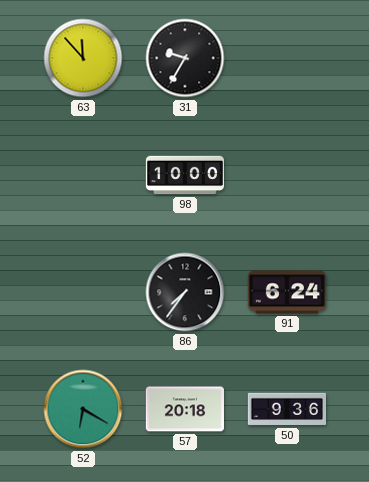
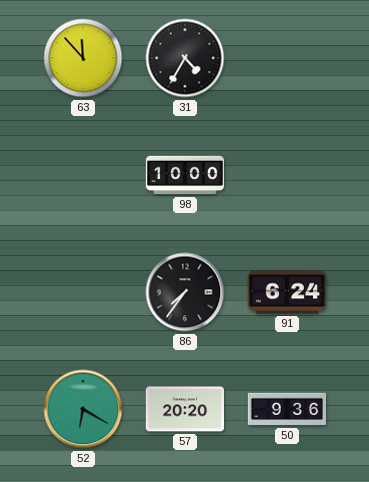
31: 9:35 -> 4:35 (185, 58)
57: 20:18 -> 20:20 (184, 409)
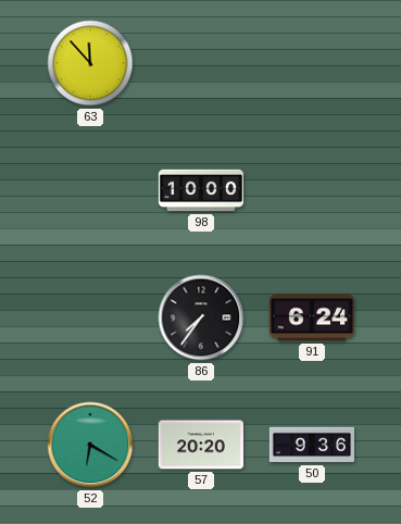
31: 4:35 -> none (185, 58)
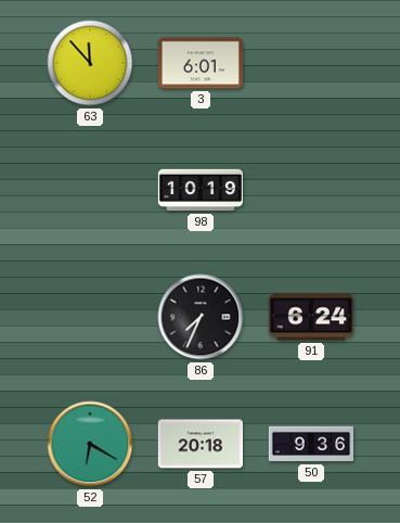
3: none -> 6:01 (199, 63)
98: 10:00 -> 10:19 (199, 190)
86: 7:36 -> 7:34 (201, 317)
57: 20:20 -> 20:18 (199, 444)
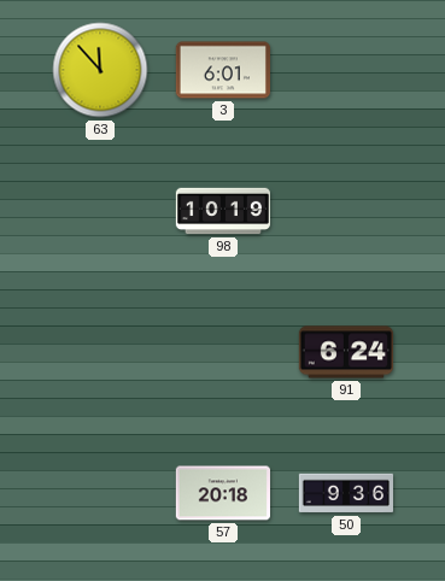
86: 7:34 -> none (201, 317)
52: 6:20 -> none (90, 444)
